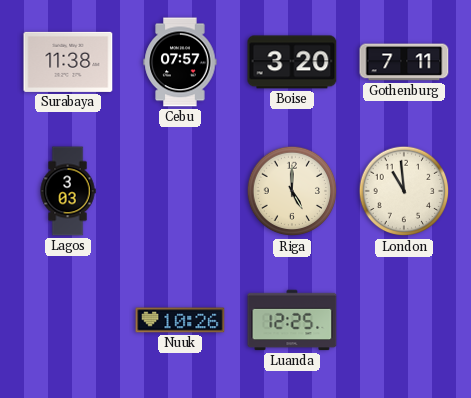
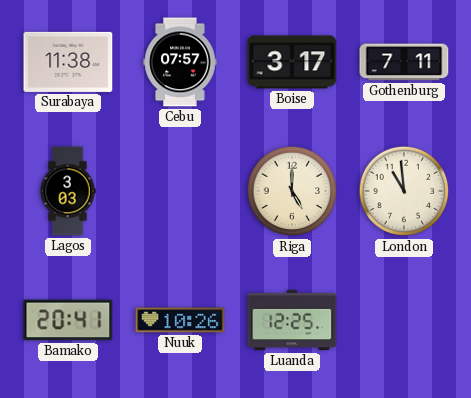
Boise: 3:20 -> 3:17 (292, 62)
Bamako: none -> 20:41 (68, 320)
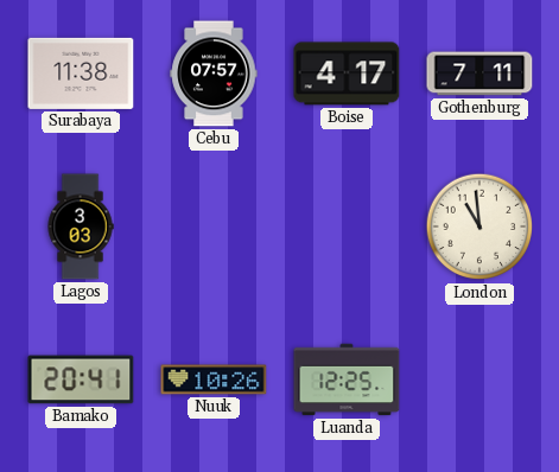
Boise: 3:17 -> 4:17 (347, 74)
Riga: 5:00 -> none (292, 191)
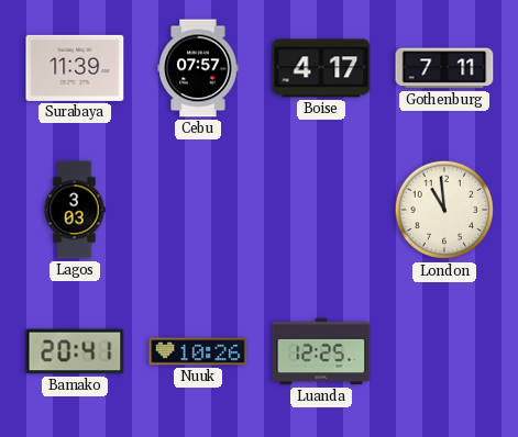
Surabaya: 11:38 -> 11:39 (75, 68)
